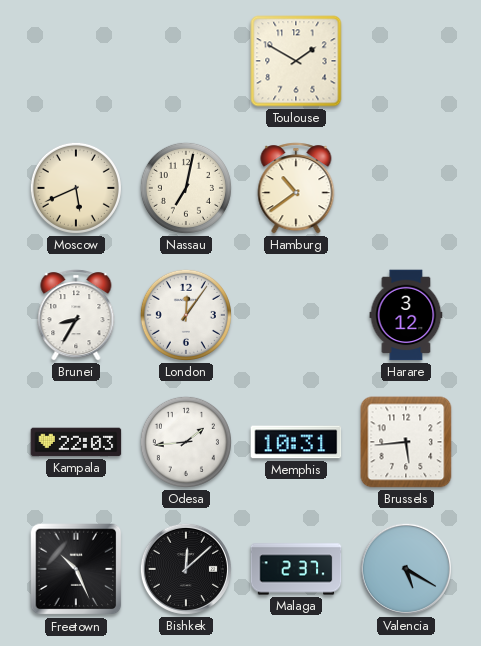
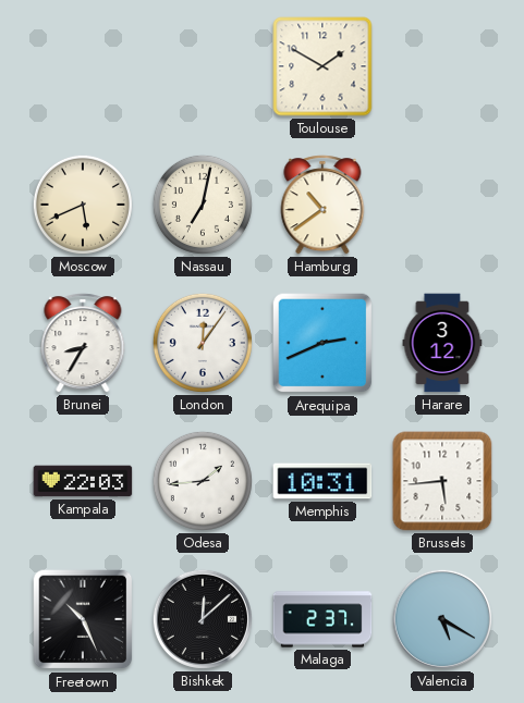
Arequipa: none -> 2:41 (322, 343)
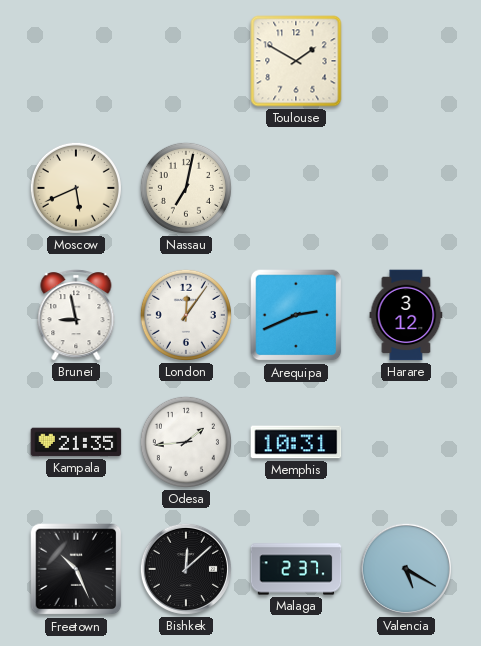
Hamburg: 10:39 -> none (322, 205)
Brunei: 8:35 -> 8:58 (76, 315)
Kampala: 22:03 -> 21:35 (76, 442)
Brussels: 5:44 -> none (442, 481)
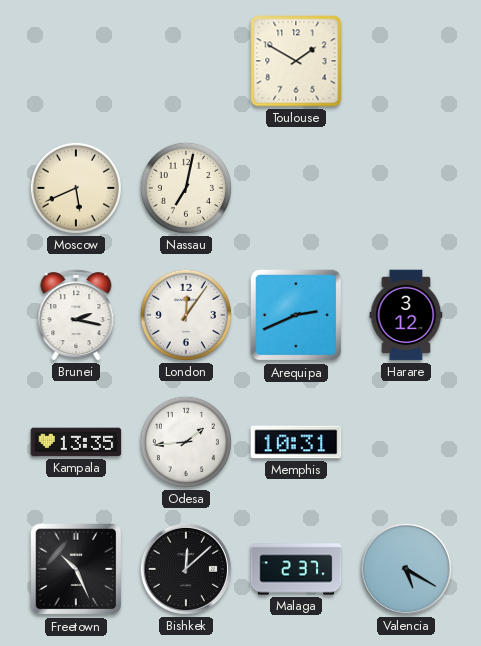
Brunei: 8:58 -> 2:17 (76, 315)
Kampala: 21:35 -> 13:35 (76, 442)
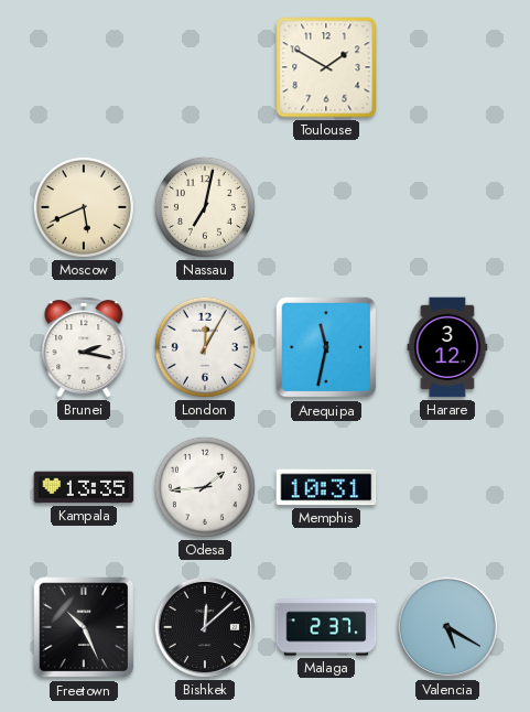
London: 12:06 -> 12:05 (205, 347)
Arequipa: 2:41 -> 11:32 (326, 347)
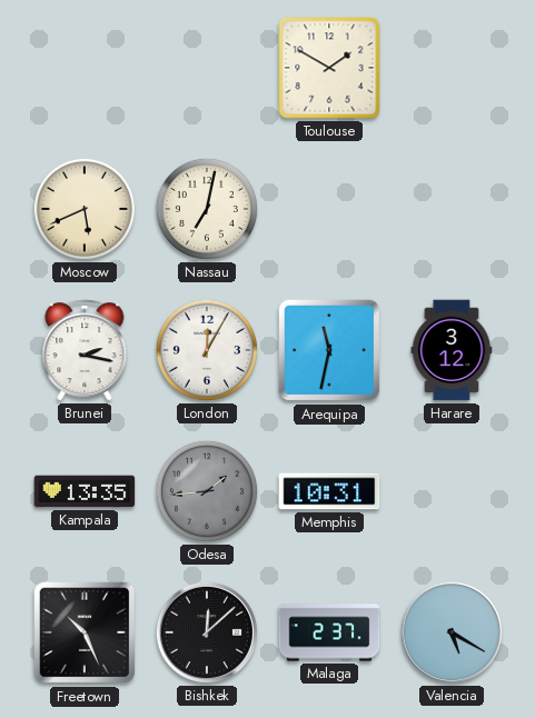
Odesa dial: white -> grey (207, 491)
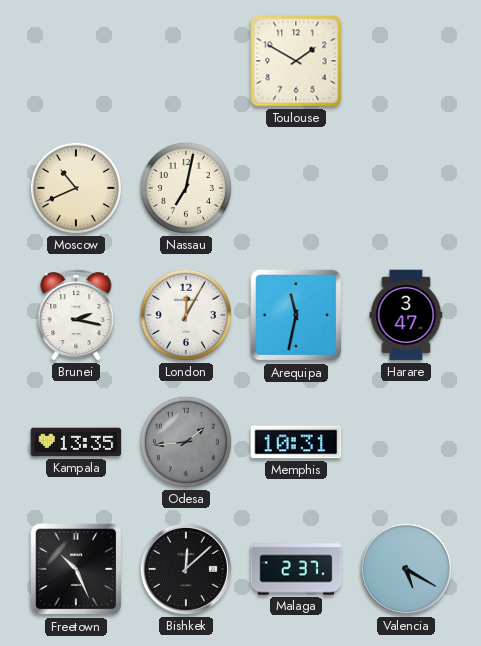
Moscow: 5:41 -> 10:41 (76, 188)
Harare: 3:12 -> 3:47 (406, 315)
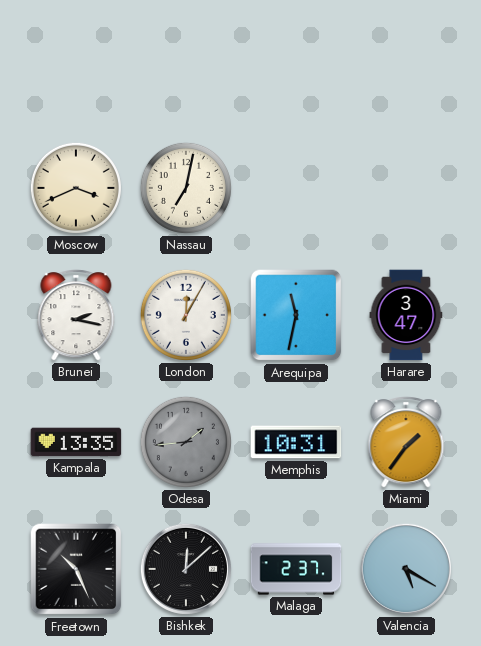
Toulouse: 1:50 -> none (296, 61)
Moscow: 10:41 -> 3:41 (76, 188)
Miami: none -> 1:36 (406, 442)
